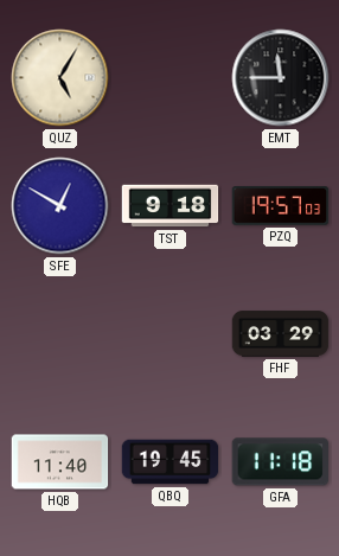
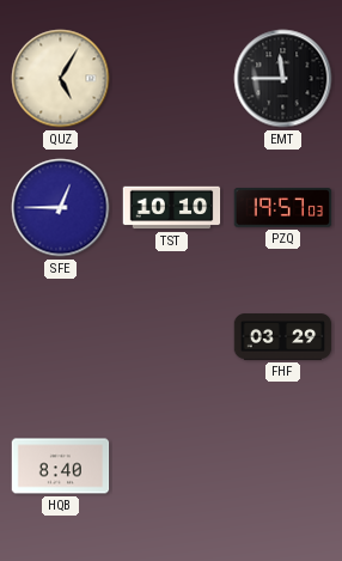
SFE: 12:50 -> 12:45 (61, 208)
TST: 9:18 -> 10:10 (172, 208)
HQB: 11:40 -> 8:40 (61, 467)
QBQ: 19:45 -> none (171, 462)
GFA: 11:18 -> none (280, 462)
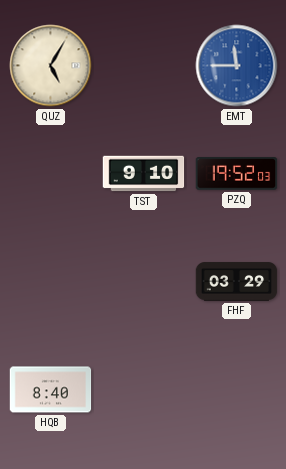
EMT dial: black -> blue (237, 66)
SFE: 12:45 -> none (61, 208)
TST: 10:10 -> 9:10 (144, 174)
PZQ: 19:57 -> 19:52 (237, 174)
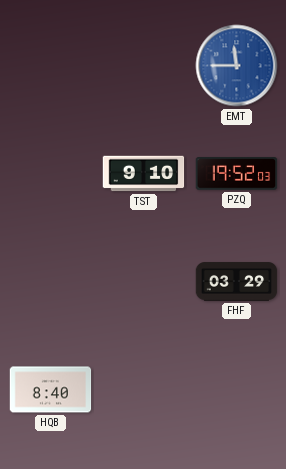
QUZ: 5:05 -> none (51, 66)
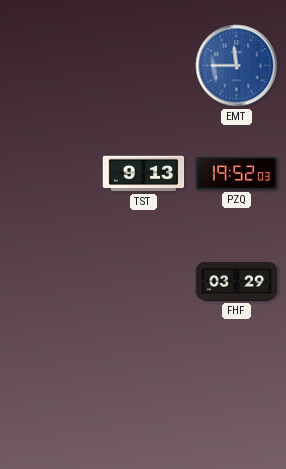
TST: 9:10 -> 9:13 (144, 174)
HQB: 8:40 -> none (51, 390)
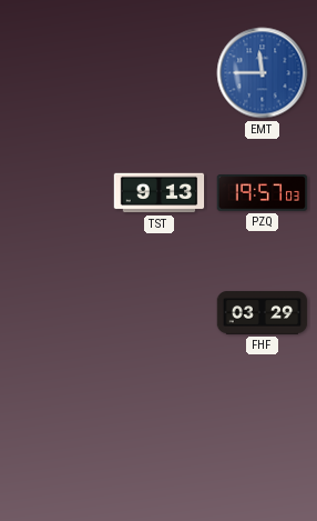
PZQ: 19:52 -> 19:57 (263, 193)
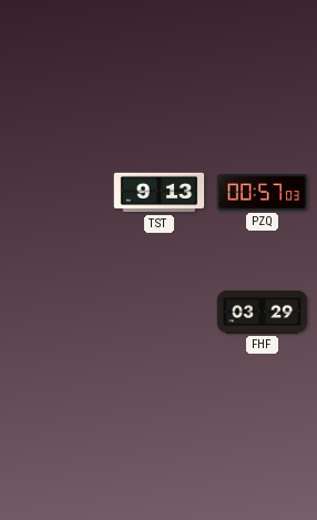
EMT: 11:45 -> none (263, 73)
PZQ: 19:57 -> 00:57 (263, 193)
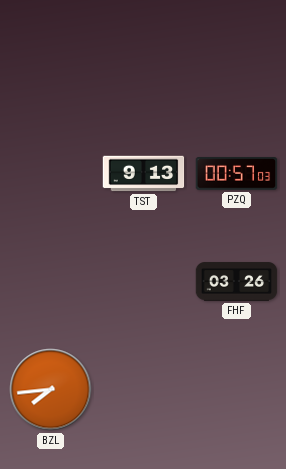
FHF: 03:29 -> 03:26 (237, 282)
BZL: none -> 7:44 (51, 390)
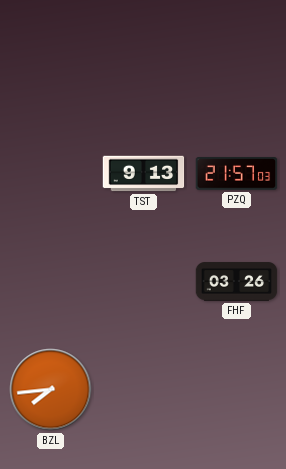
PZQ: 00:57 -> 21:57 (237, 174)
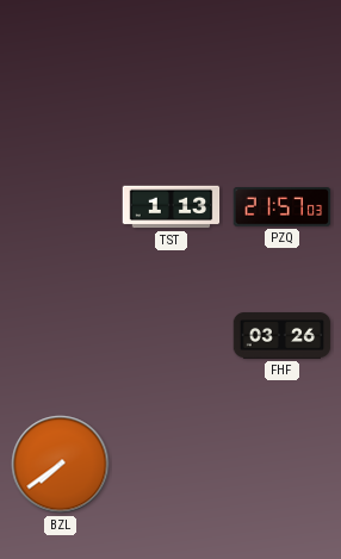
TST: 9:13 -> 1:13 (172, 207)
BZL: 7:44 -> 7:39 (61, 465)
